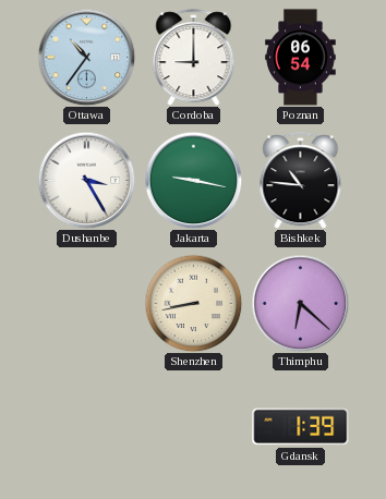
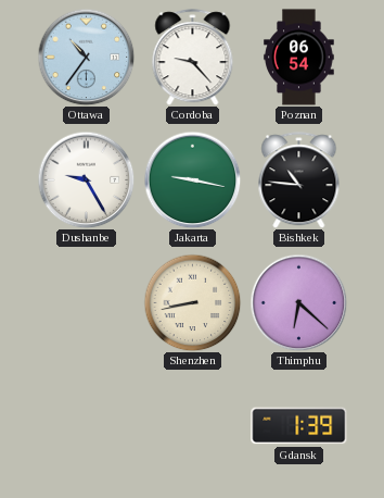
Cordoba: 9:00 -> 9:23 (193, 58)
Dushanbe: 3:25 -> 9:25 (86, 179)
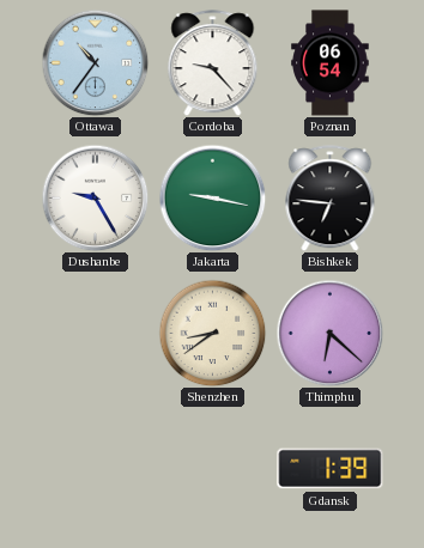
Bishkek: 10:46 -> 6:46 (331, 199)
Shenzhen: 8:43 -> 8:39 (212, 333)
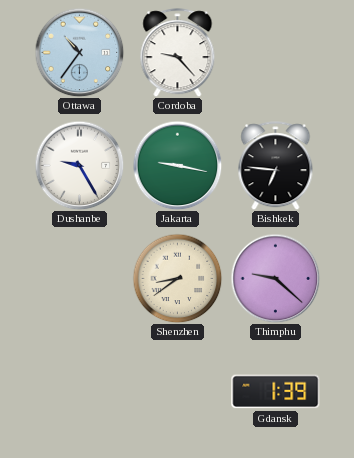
Poznan: 06:54 -> none (331, 63)
Thimphu: 6:22 -> 9:22 (275, 278)
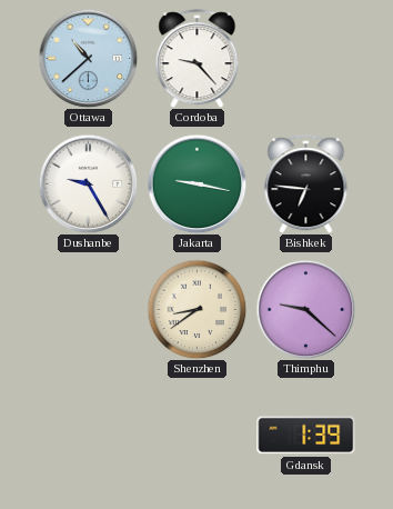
Ottawa: 10:36 -> 10:38 (88, 58)
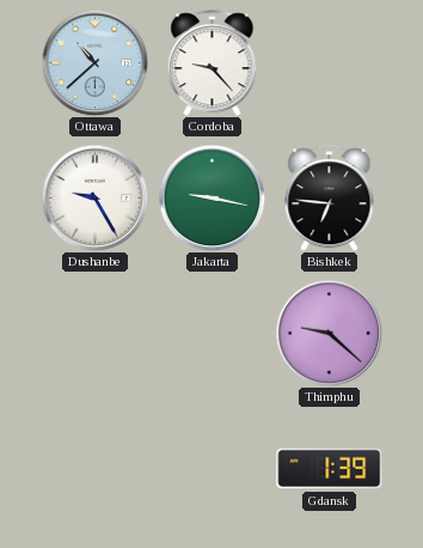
Shenzhen: 8:39 -> none (196, 309)
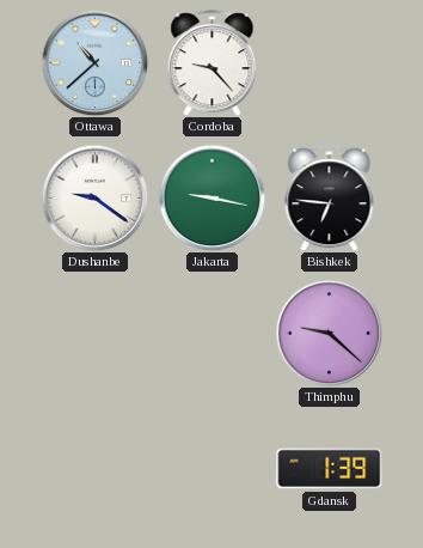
Dushanbe: 9:25 -> 9:21 (94, 197)
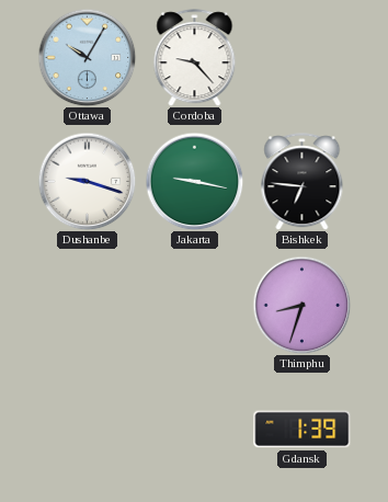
Ottawa: 10:38 -> 10:05 (87, 57)
Dushanbe: 9:21 -> 9:18 (87, 181)
Thimphu: 9:22 -> 8:33 (301, 305)
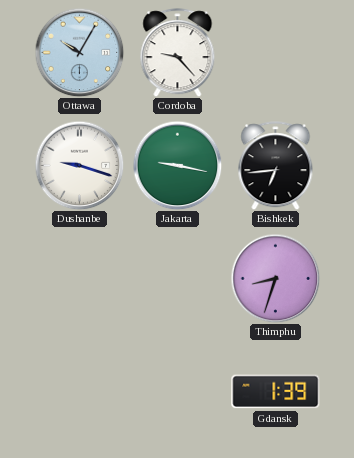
Bishkek: 6:46 -> 6:44 (276, 166)
